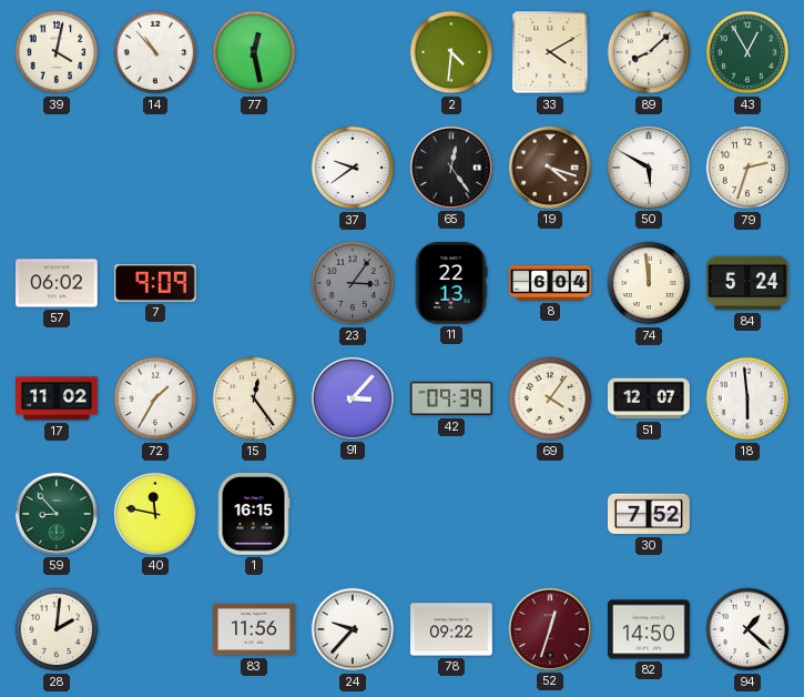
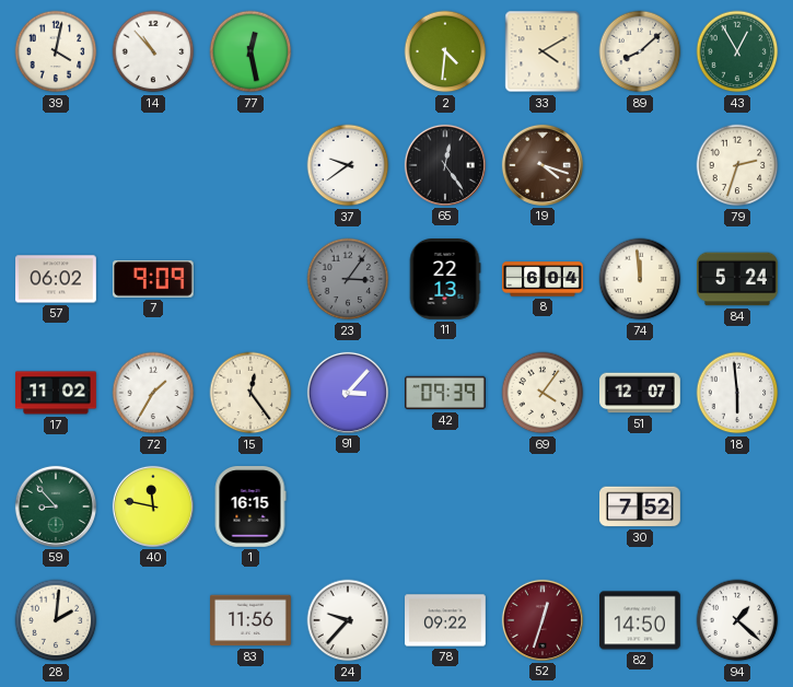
50: 5:50 -> none (649, 168)
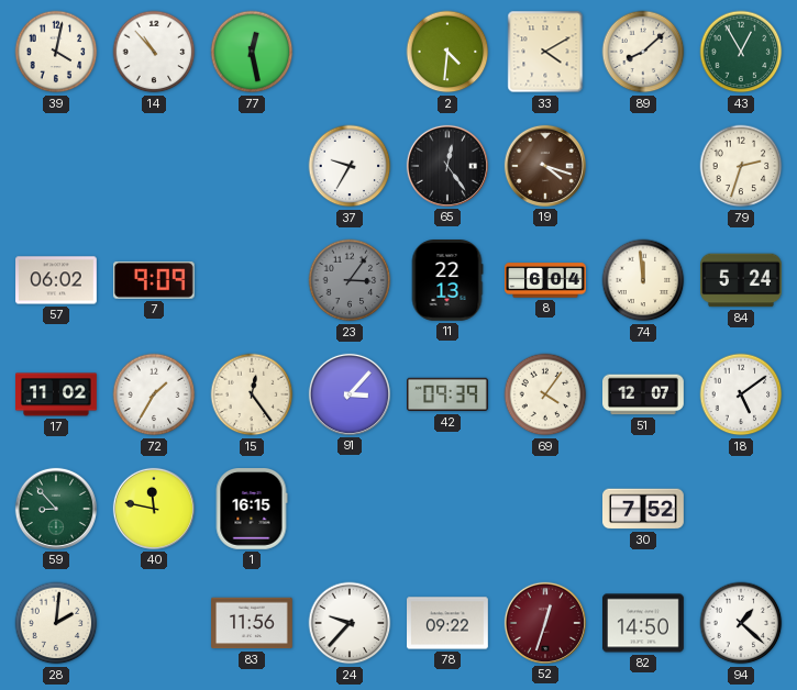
37: 9:39 -> 9:35 (350, 166)
18: 5:59 -> 5:09 (741, 394)
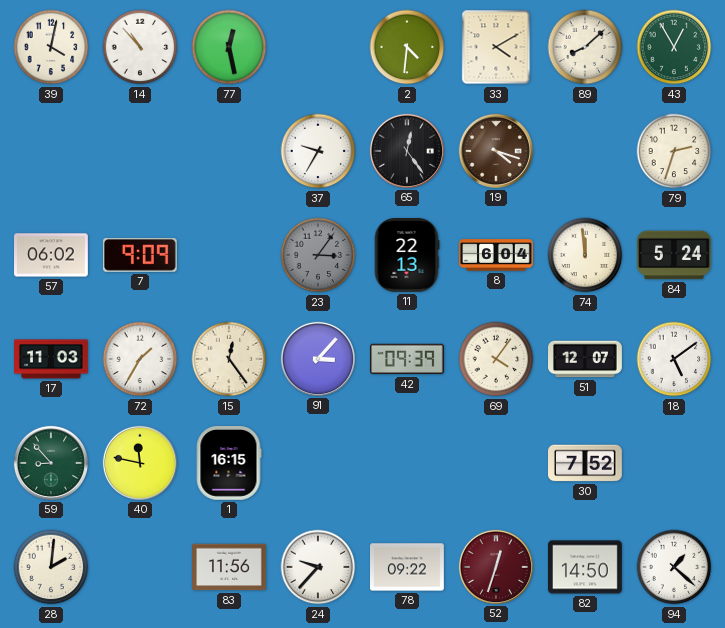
17: 11:02 -> 11:03 (52, 359)
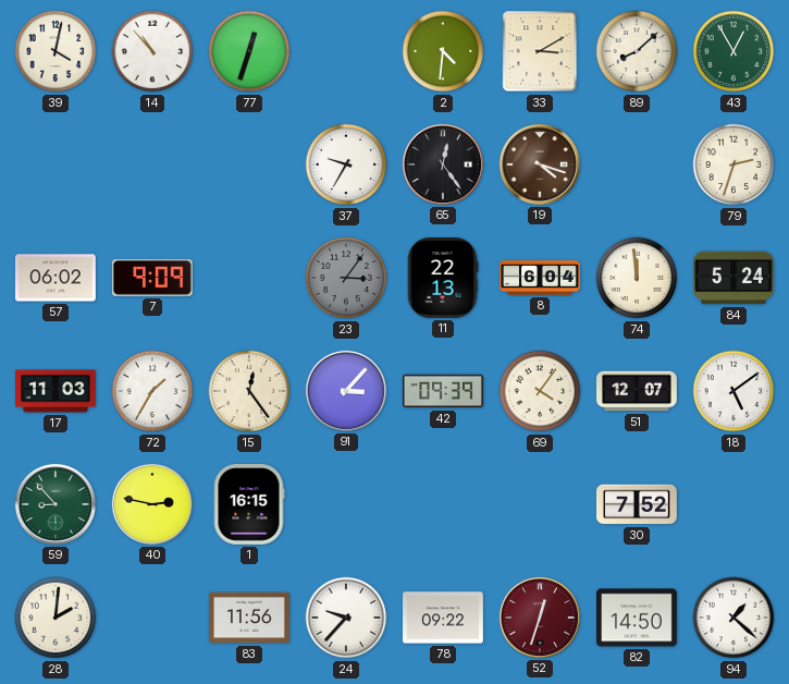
77: 12:28 -> 12:33 (249, 51)
33: 4:10 -> 3:10 (540, 51)
40: 11:47 -> 2:47 (152, 504)
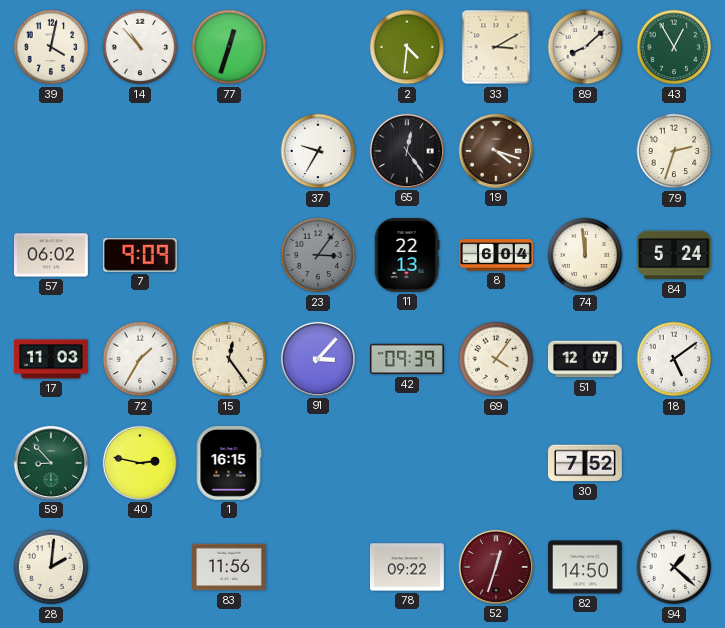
24: 9:37 -> none (346, 618)
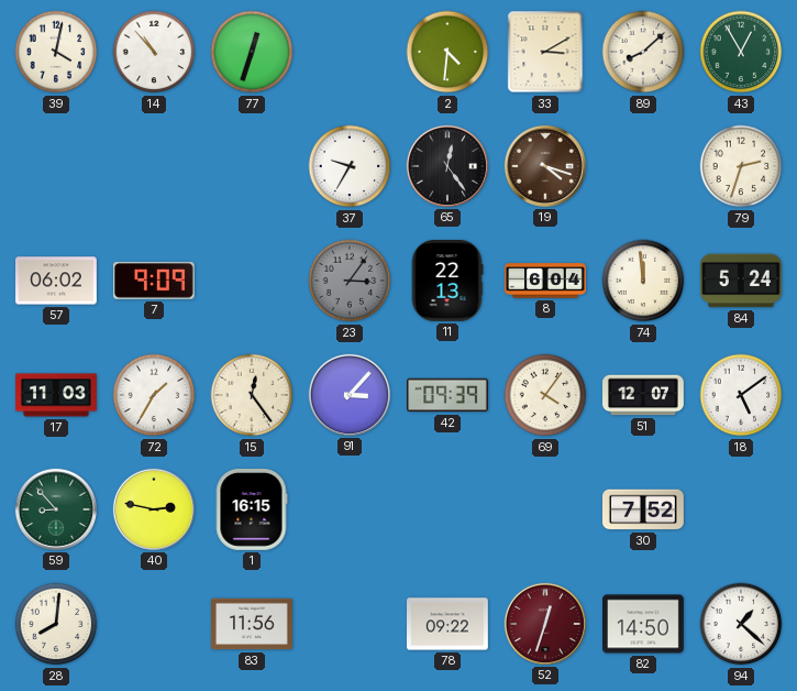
28: 2:01 -> 8:01 (56, 624)
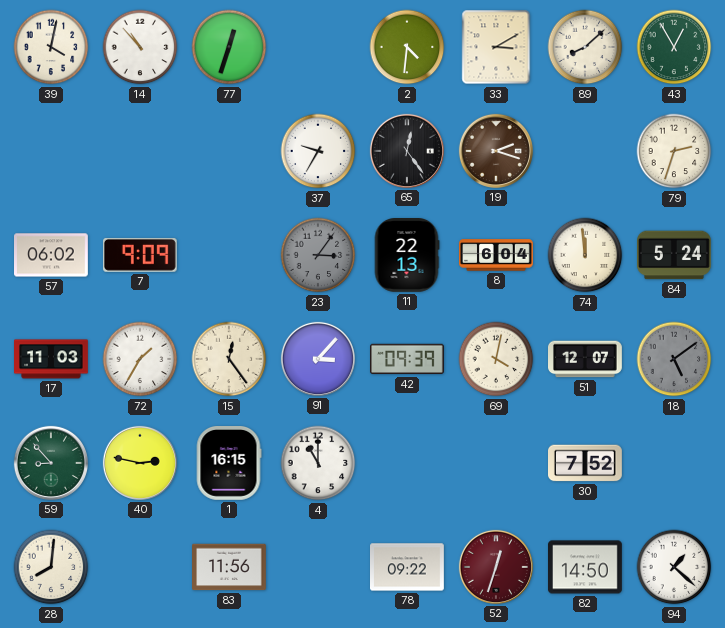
19: 4:18 -> 2:18 (496, 151)
69: 4:06 -> 4:02 (496, 359)
18 dial: white -> grey (674, 359)
4: none -> 11:00 (318, 463)
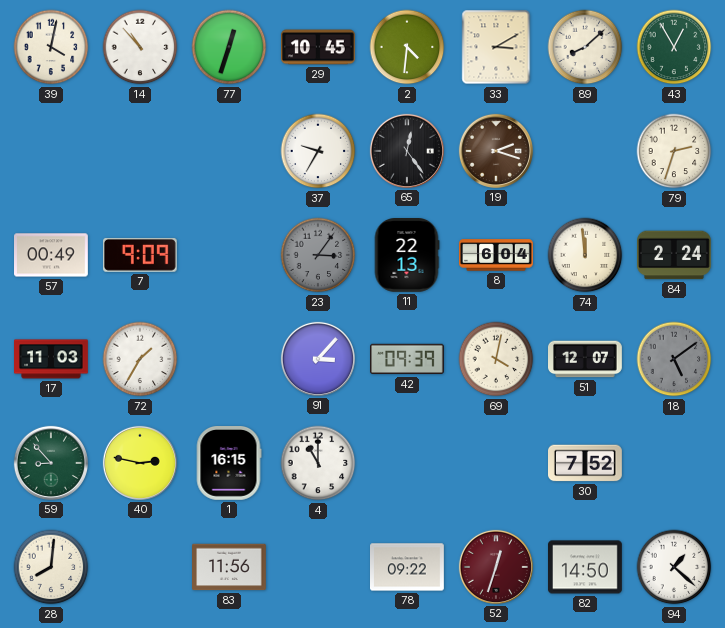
29: none -> 10:45 (319, 47)
57: 06:02 -> 00:49 (52, 255)
84: 5:24 -> 2:24 (675, 255)
15: 12:24 -> none (229, 359)
